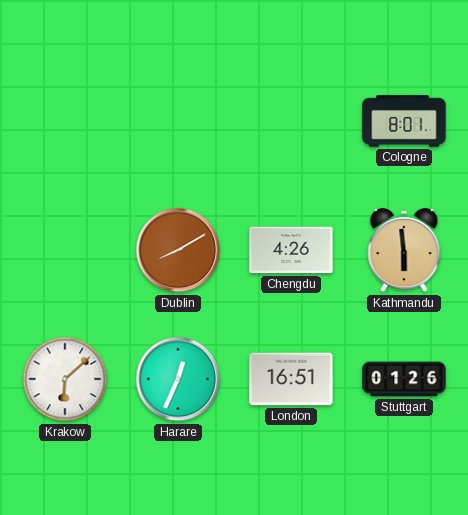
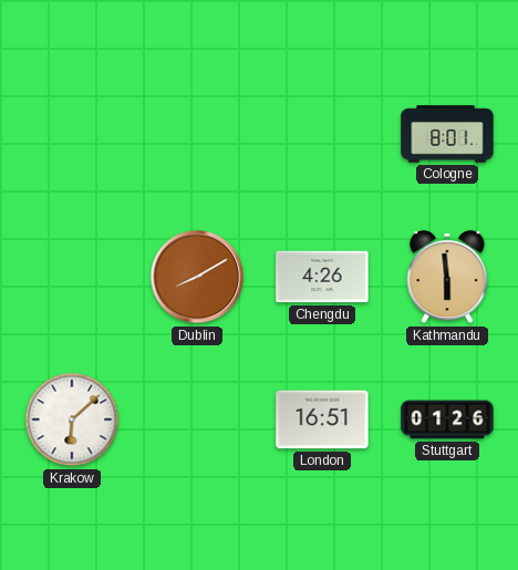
Harare: 12:34 -> none (178, 379)
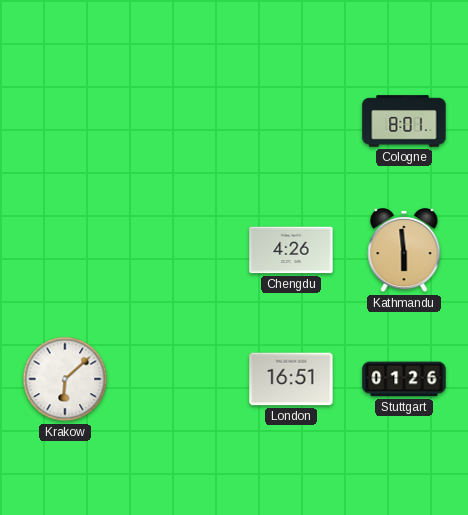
Dublin: 8:10 -> none (197, 277)
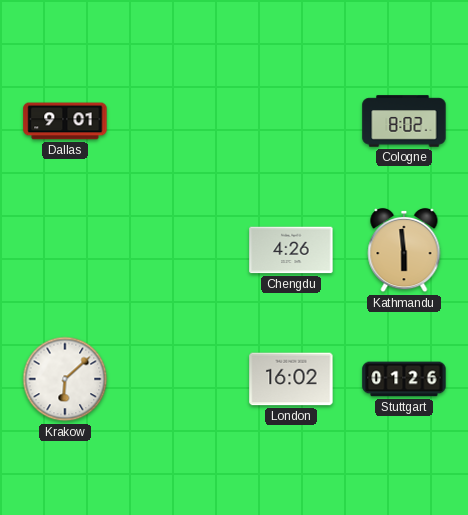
Dallas: none -> 9:01 (65, 121)
Cologne: 8:01 -> 8:02 (404, 121)
London: 16:51 -> 16:02 (291, 379)
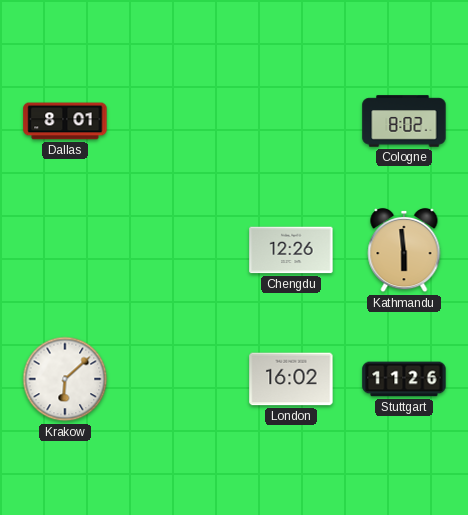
Dallas: 9:01 -> 8:01 (65, 121)
Chengdu: 4:26 -> 12:26 (291, 250)
Stuttgart: 01:26 -> 11:26 (404, 379)
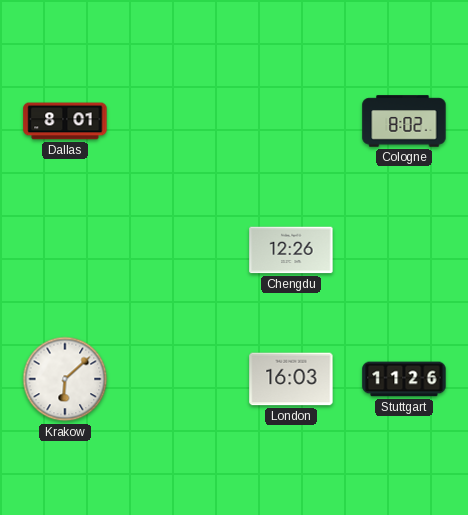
Kathmandu: 5:59 -> none (404, 250)
London: 16:02 -> 16:03 (291, 379)
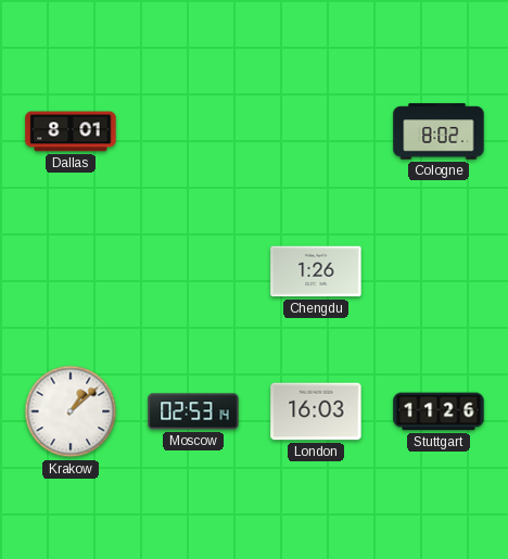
Chengdu: 12:26 -> 1:26 (316, 271)
Krakow: 6:08 -> 1:08 (71, 411)
Moscow: none -> 02:53 (193, 411)
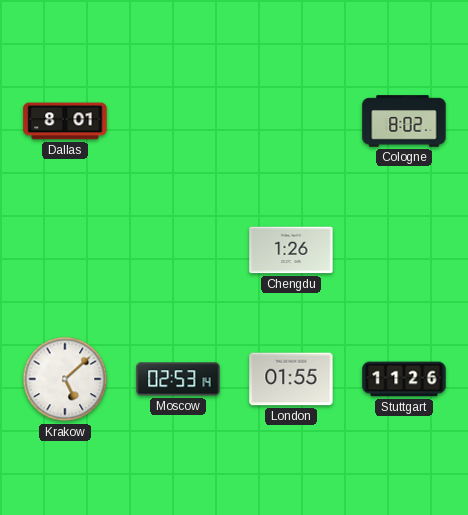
Krakow: 1:08 -> 5:08 (65, 379)
London: 16:03 -> 01:55 (291, 379)
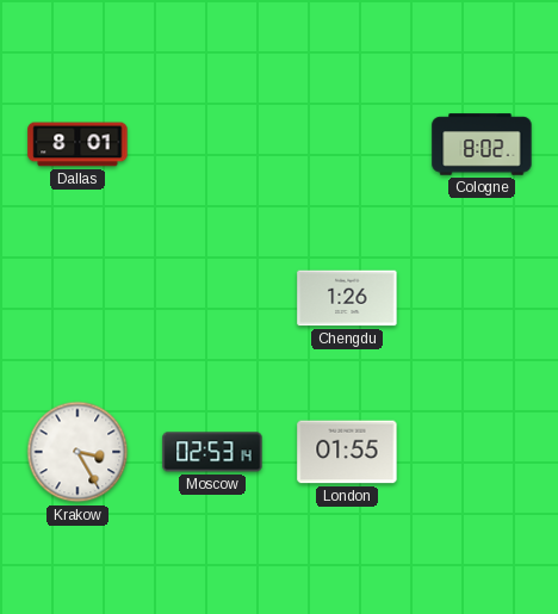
Krakow: 5:08 -> 3:25 (77, 452)
Stuttgart: 11:26 -> none (404, 379)
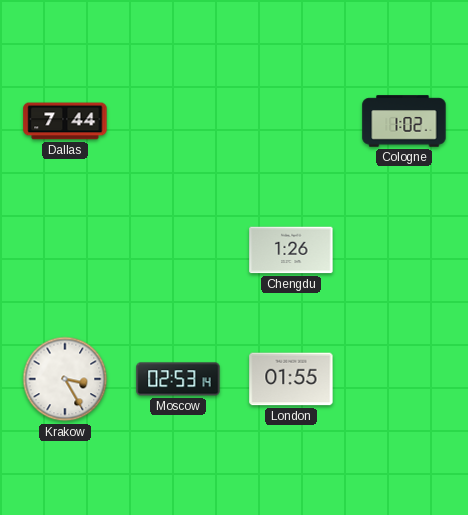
Dallas: 8:01 -> 7:44 (65, 121)
Cologne: 8:02 -> 1:02 (404, 121)
